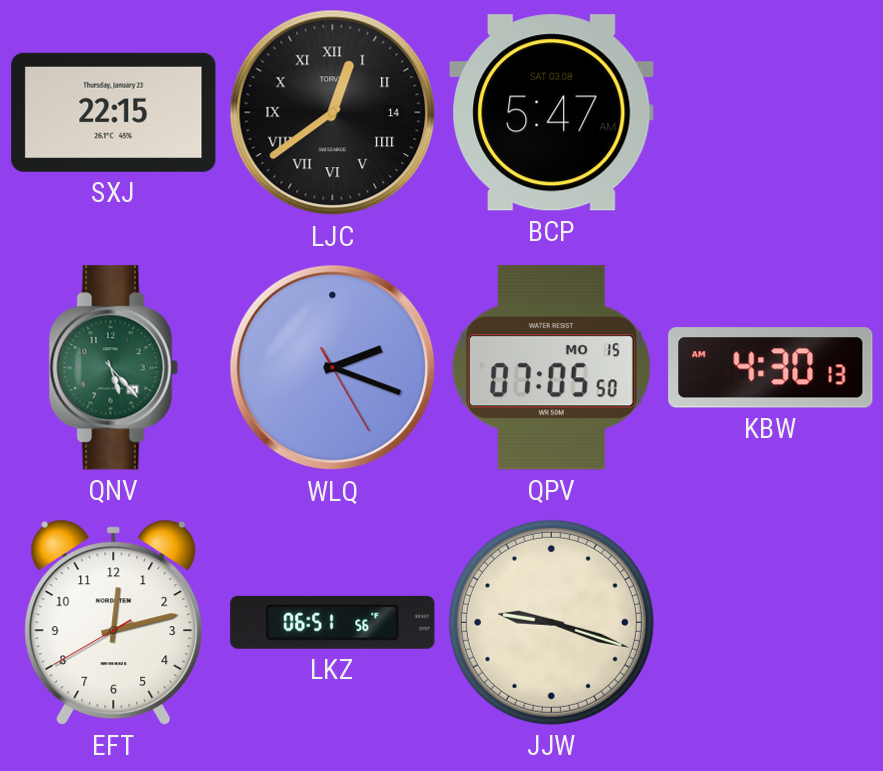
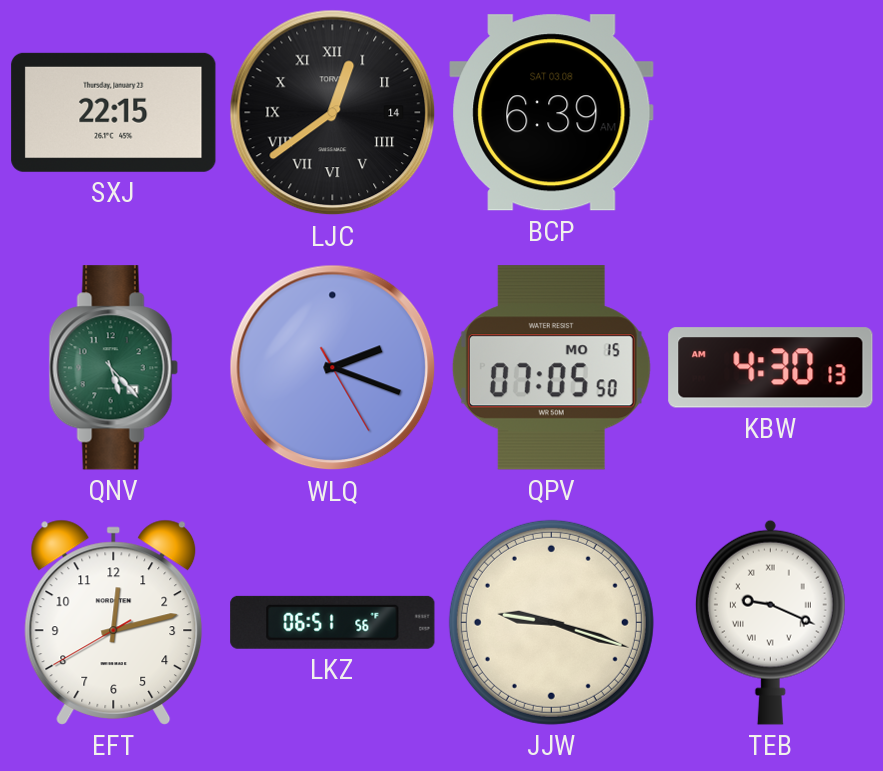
BCP: 5:47 -> 6:39 (552, 113)
TEB: none -> 9:19 (770, 622)
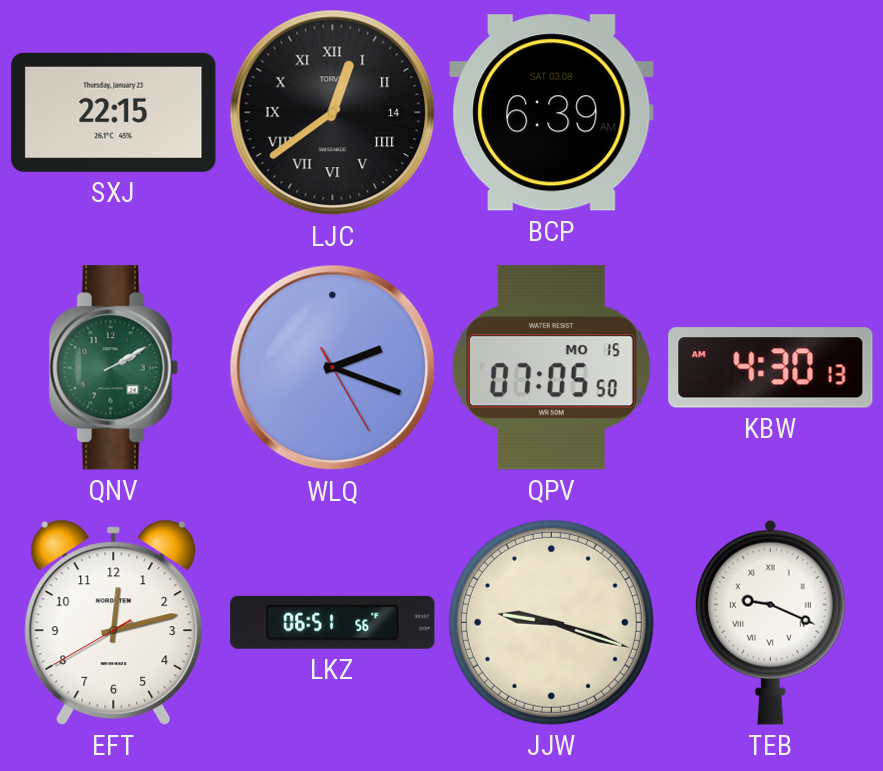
QNV: 5:23 -> 2:10 (113, 368)
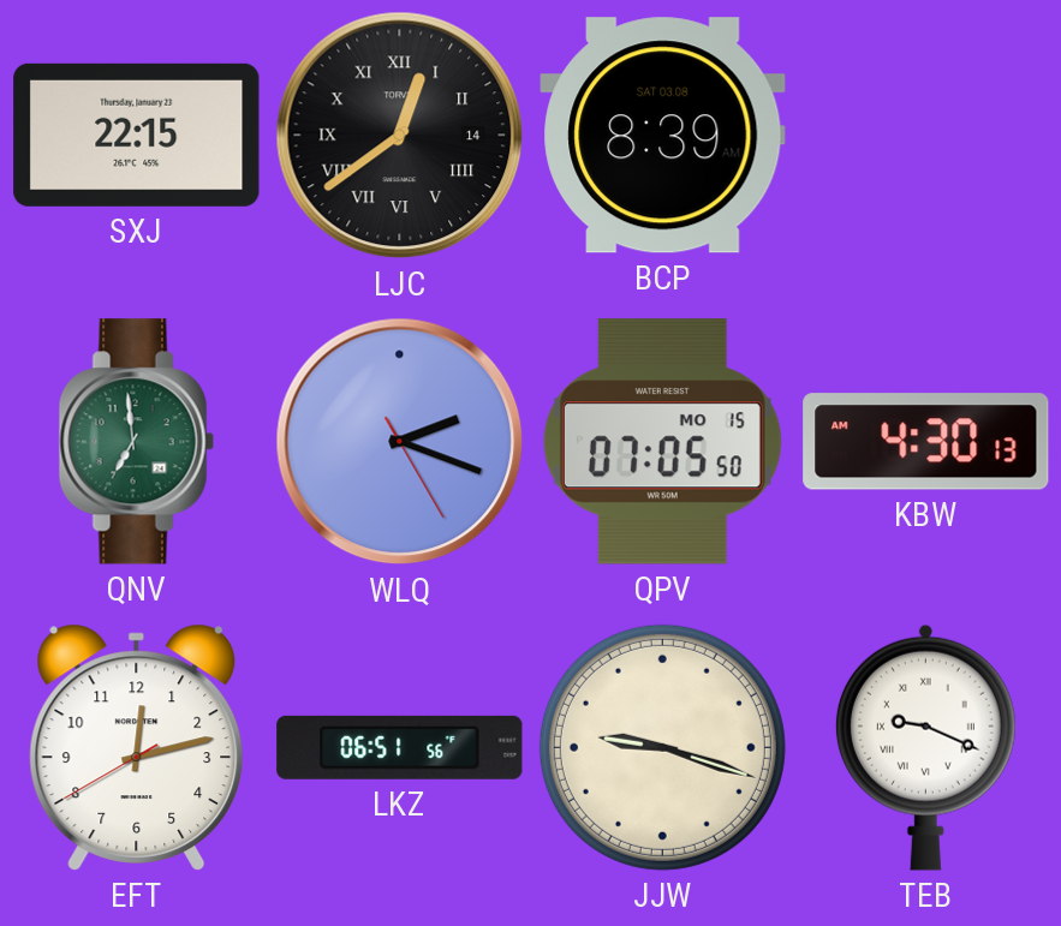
BCP: 6:39 -> 8:39 (663, 136)
QNV: 2:10 -> 6:59 (136, 442)
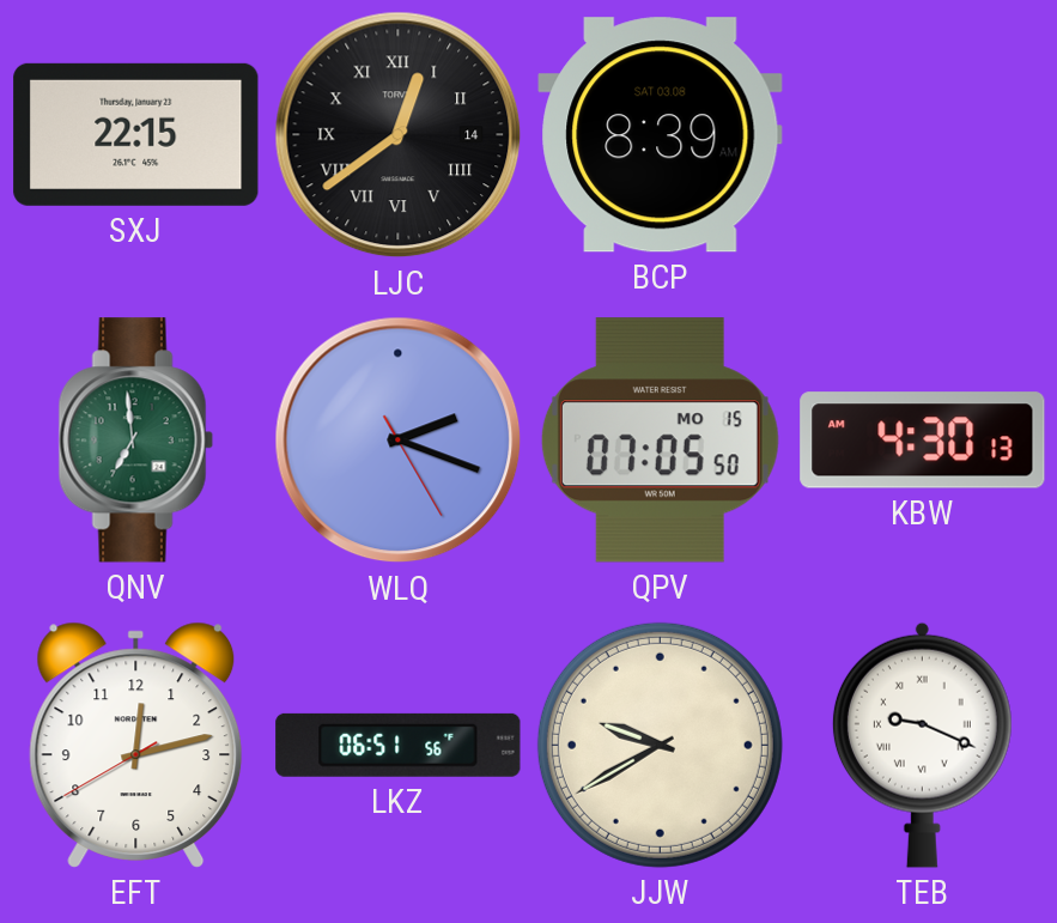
JJW: 9:18 -> 9:40 (660, 745)
